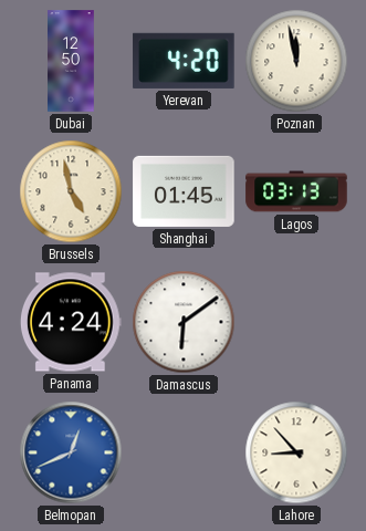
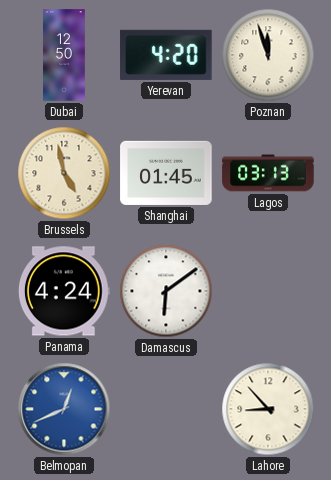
Poznan: 11:58 -> 11:57 (268, 55)
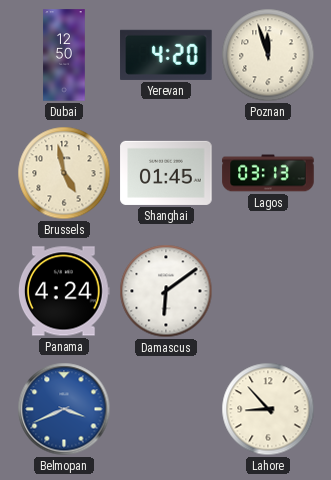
Belmopan: 12:41 -> 3:41 (64, 409)
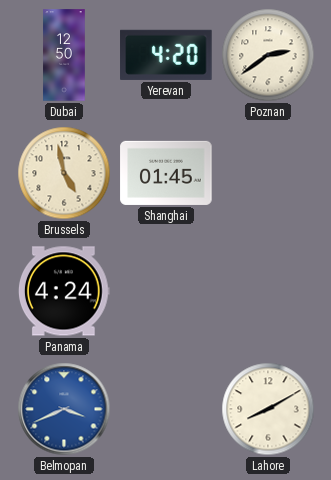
Poznan: 11:57 -> 2:39 (268, 55)
Lagos: 03:13 -> none (268, 173)
Damascus: 6:09 -> none (166, 291)
Lahore: 8:53 -> 8:10 (268, 409)
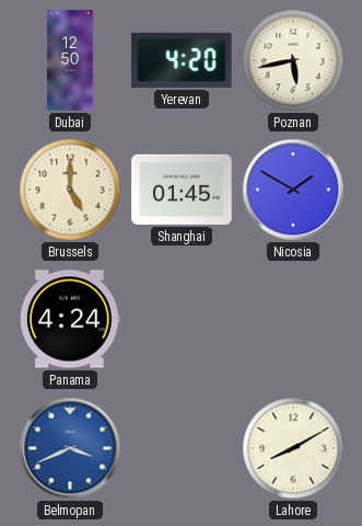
Poznan: 2:39 -> 5:43 (293, 60)
Brussels: 4:58 -> 5:00 (70, 190)
Nicosia: none -> 1:50 (293, 190)
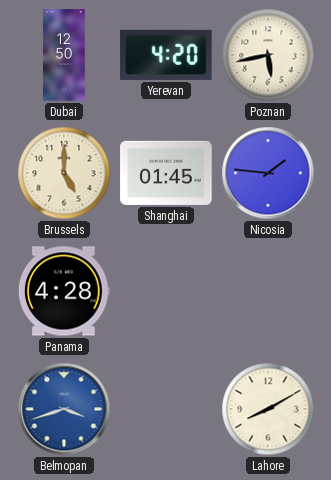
Nicosia: 1:50 -> 1:46 (268, 173)
Panama: 4:24 -> 4:28 (64, 291)
Belmopan: 3:41 -> 3:42 (64, 409)
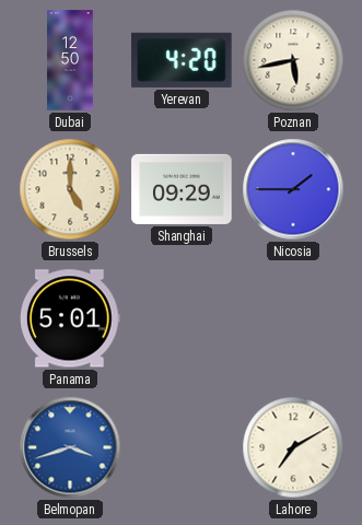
Shanghai: 01:45 -> 09:29 (182, 189)
Nicosia: 1:46 -> 1:45 (293, 189)
Panama: 4:28 -> 5:01 (70, 318)
Lahore: 8:10 -> 7:10 (293, 447)
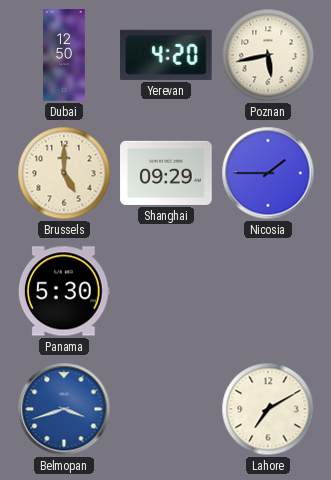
Panama: 5:01 -> 5:30 (64, 291)
